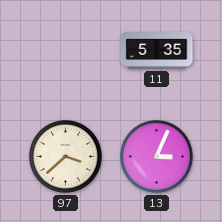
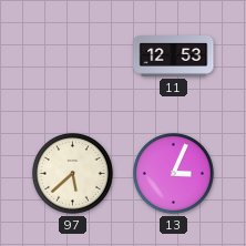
11: 5:35 -> 12:53 (174, 57)
97: 3:38 -> 5:38 (72, 173)
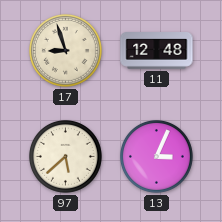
17: none -> 8:57 (65, 50)
11: 12:53 -> 12:48 (157, 51)
